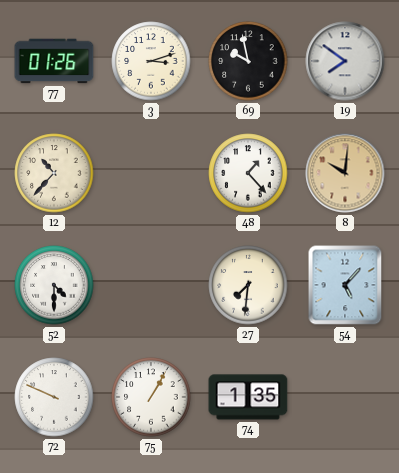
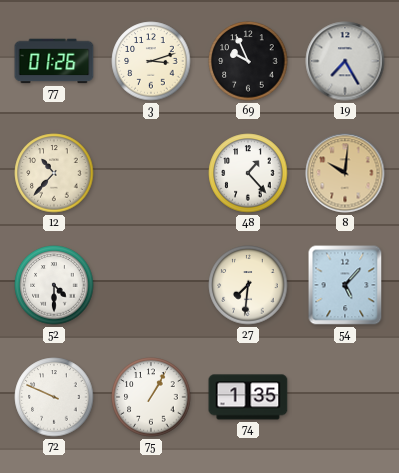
69: 9:58 -> 9:56 (248, 61)
19: 7:51 -> 7:25 (345, 61)
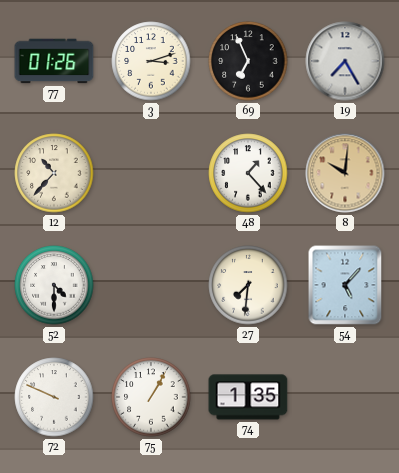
69: 9:56 -> 6:56 (248, 61)
